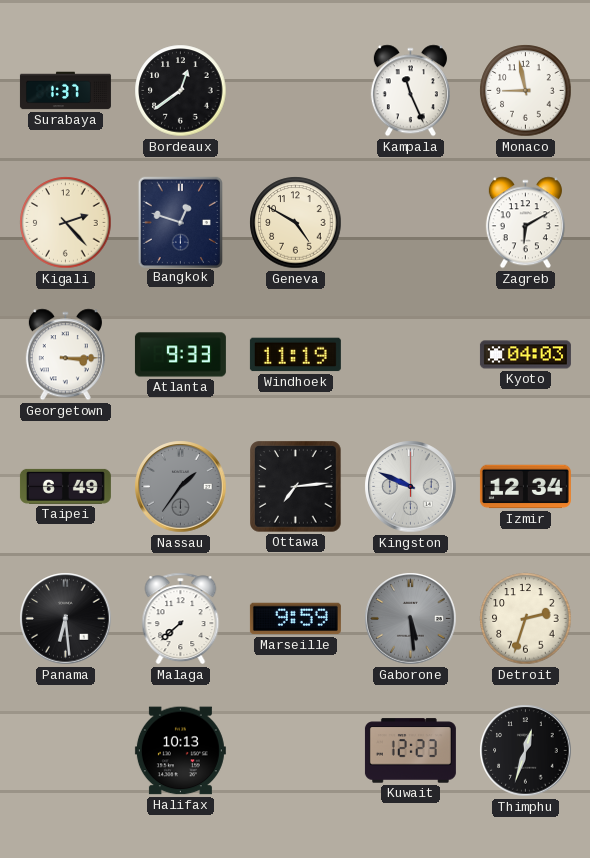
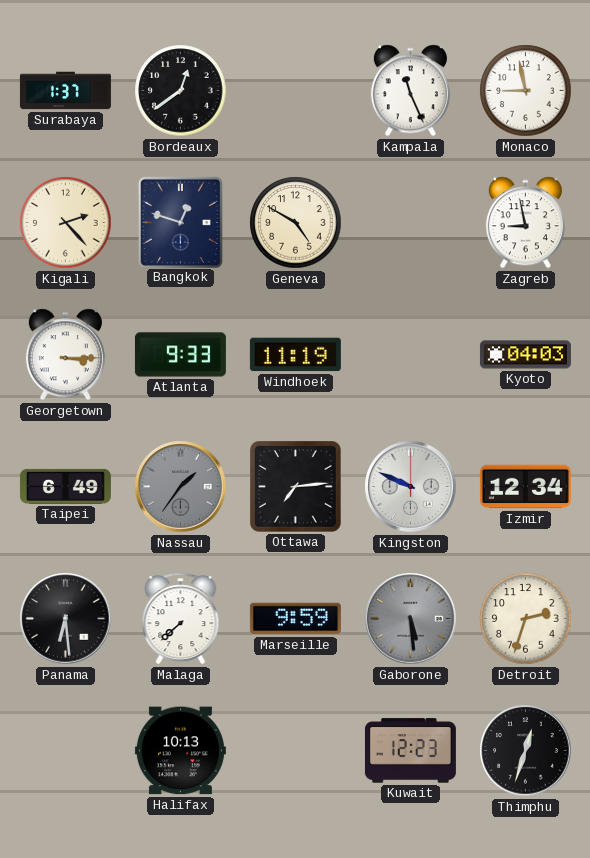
Zagreb: 6:10 -> 8:58 (525, 223)
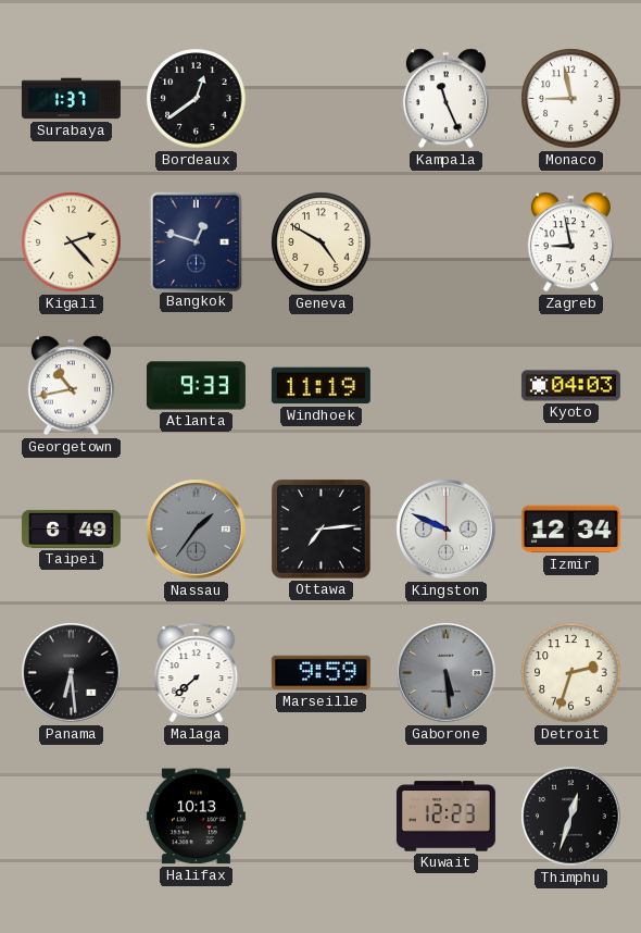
Georgetown: 3:15 -> 10:43 (71, 386)
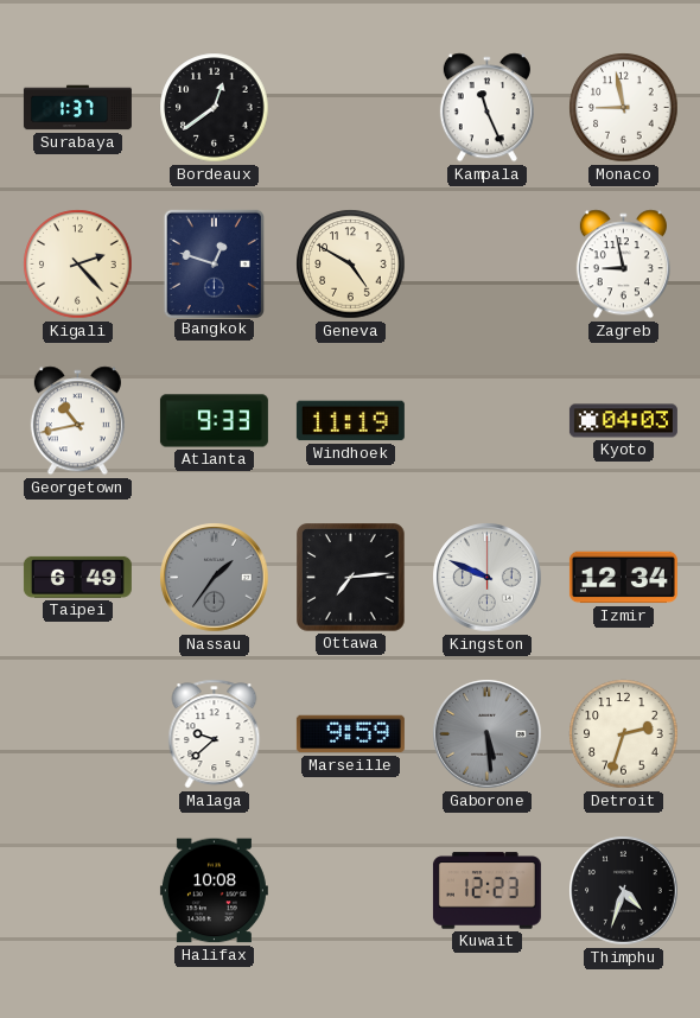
Panama: 6:29 -> none (72, 673)
Malaga: 7:38 -> 9:38 (215, 734)
Halifax: 10:13 -> 10:08 (214, 891)
Thimphu: 12:33 -> 4:33 (624, 891)
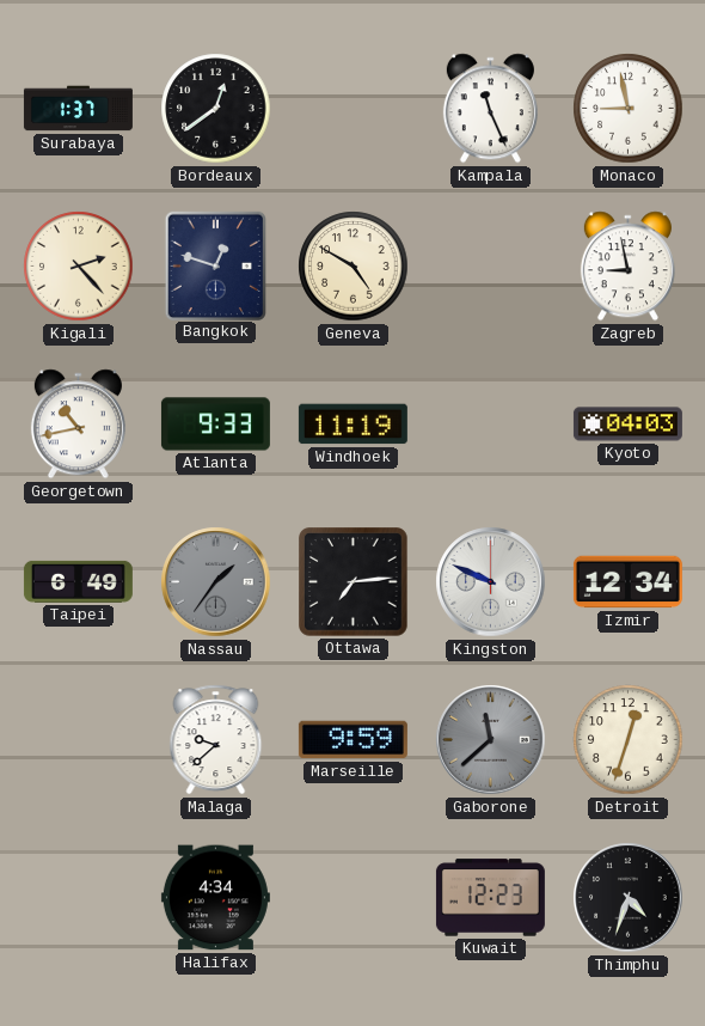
Gaborone: 5:29 -> 11:38 (491, 740)
Detroit: 2:33 -> 12:33 (629, 740)
Halifax: 10:08 -> 4:34 (215, 898)
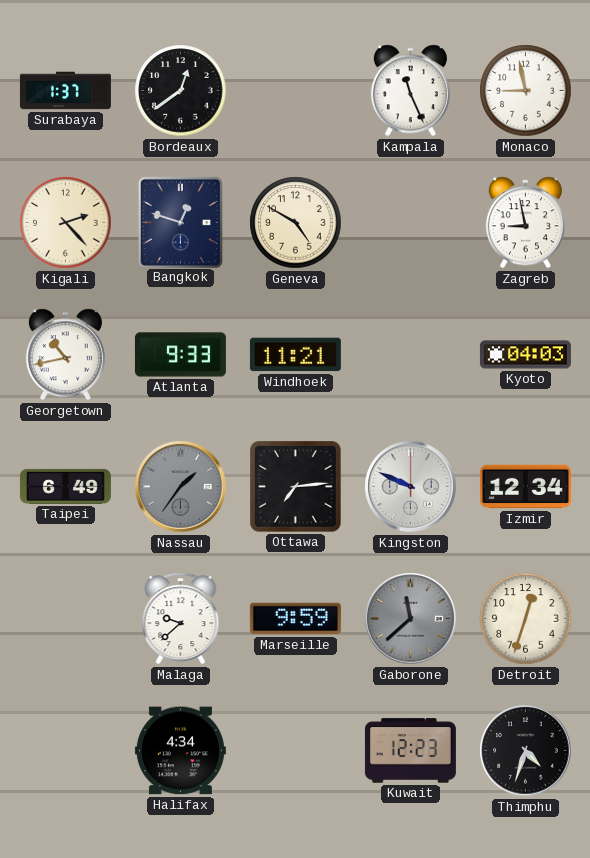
Windhoek: 11:19 -> 11:21 (295, 355)
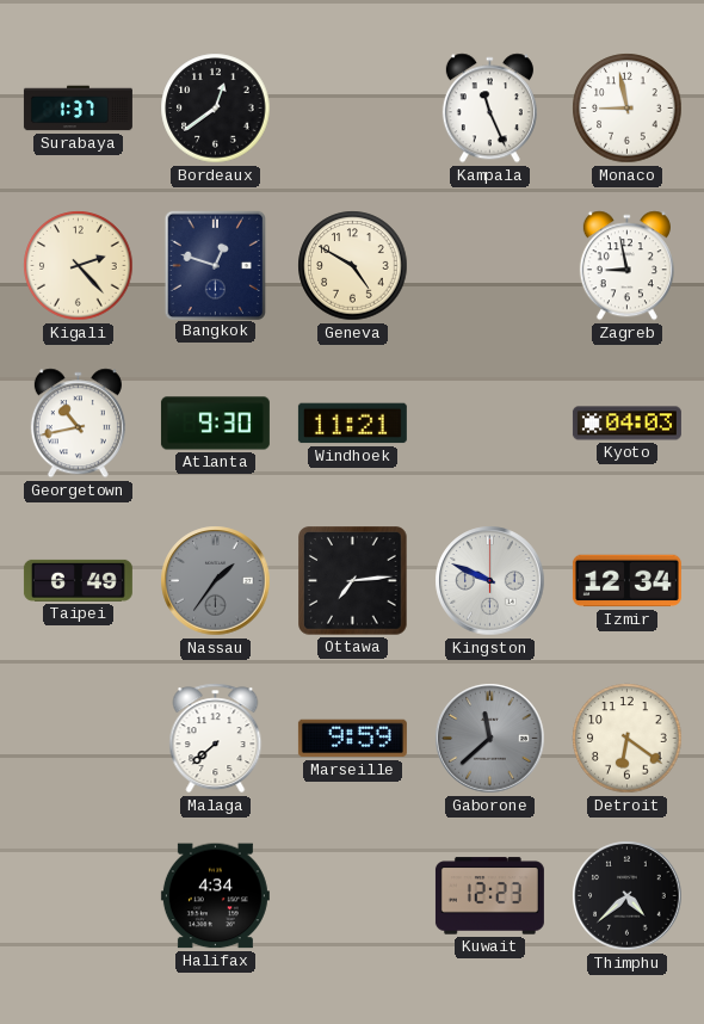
Atlanta: 9:33 -> 9:30 (215, 424)
Malaga: 9:38 -> 7:38 (216, 739)
Detroit: 12:33 -> 6:21 (628, 739)
Thimphu: 4:33 -> 4:38 (628, 896)
